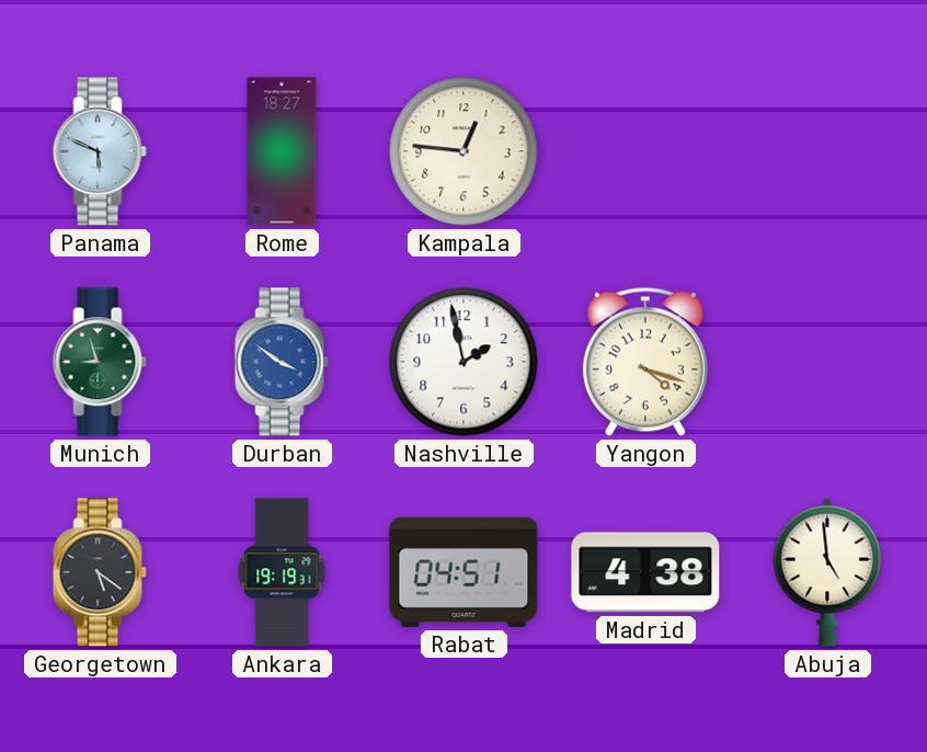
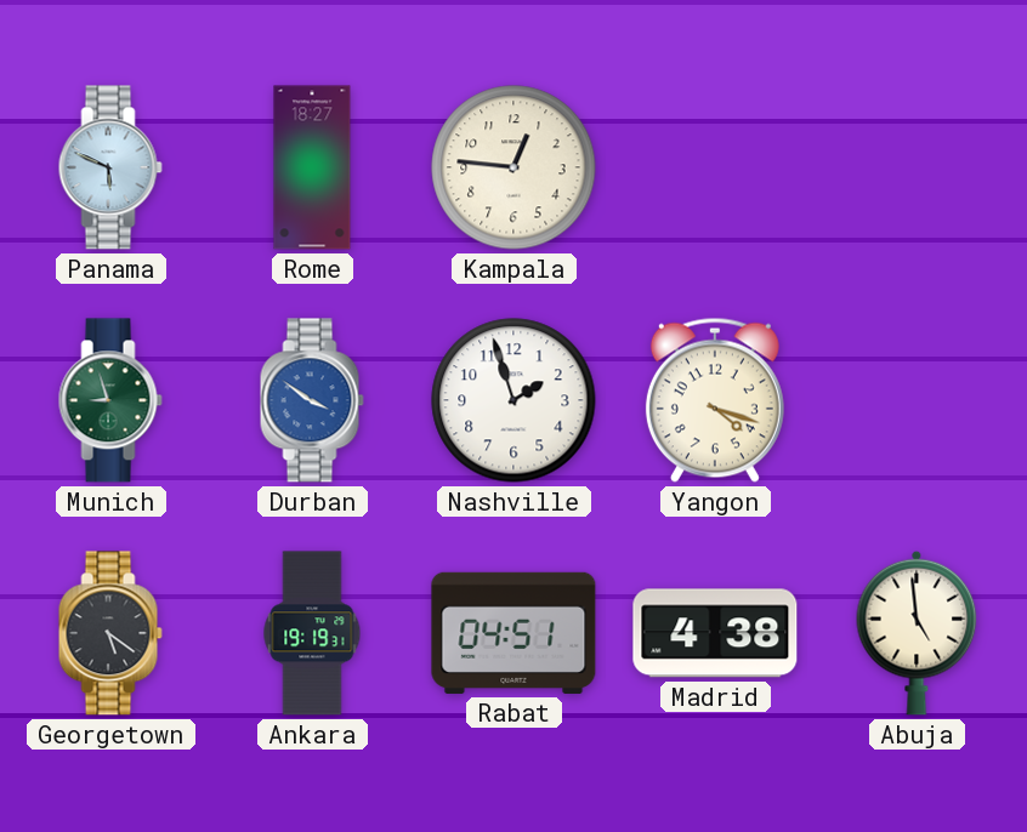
Nashville: 1:58 -> 1:57 (513, 400)
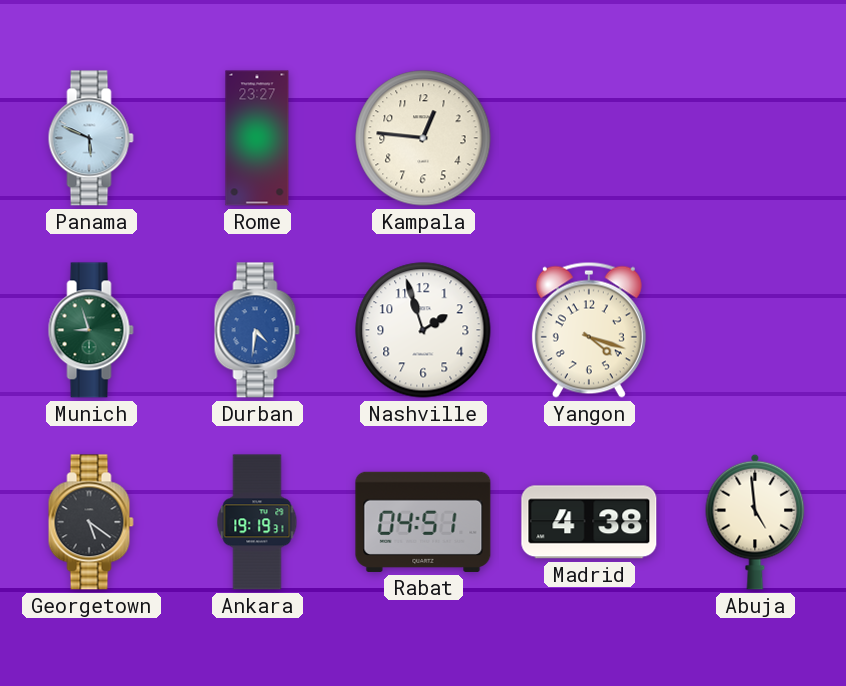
Rome: 18:27 -> 23:27 (257, 138)
Durban: 3:51 -> 4:31 (257, 330)
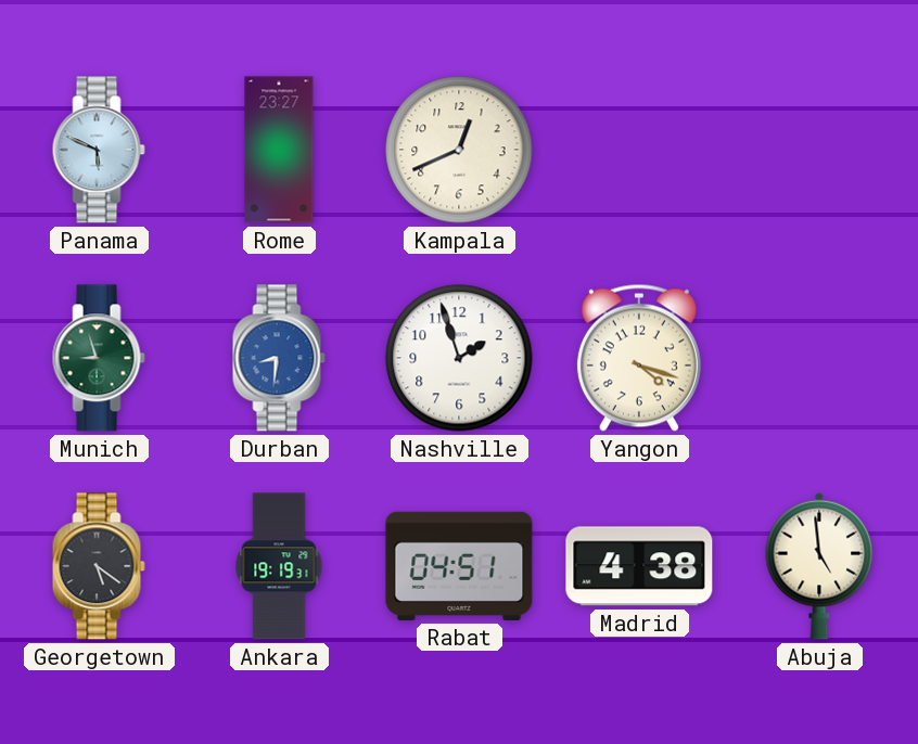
Kampala: 12:46 -> 12:41 (459, 150)
Durban: 4:31 -> 8:31 (279, 358)
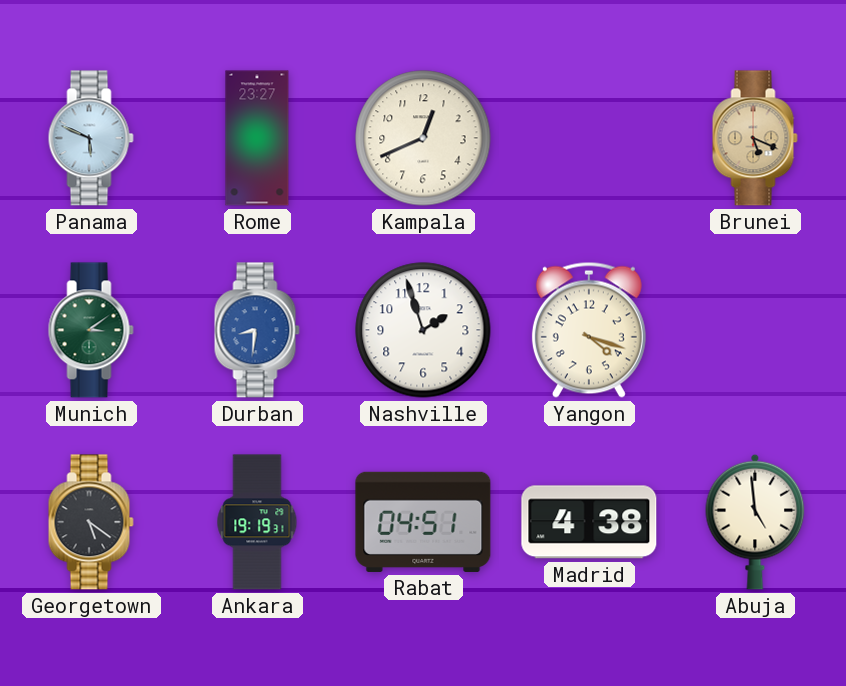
Brunei: none -> 5:19 (755, 138)
Munich: 8:57 -> 3:09 (91, 330)
